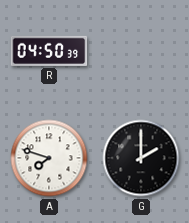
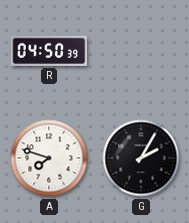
G: 2:00 -> 2:05 (141, 158)
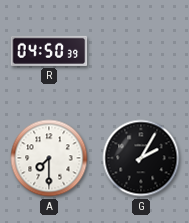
A: 7:48 -> 7:30 (49, 158)
